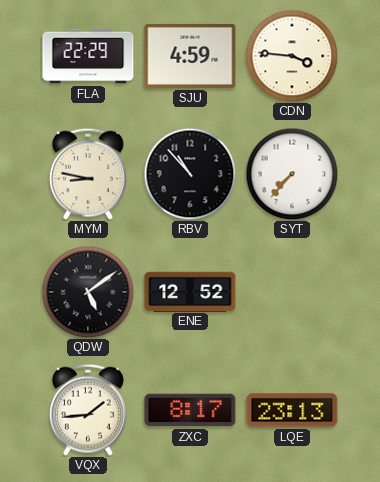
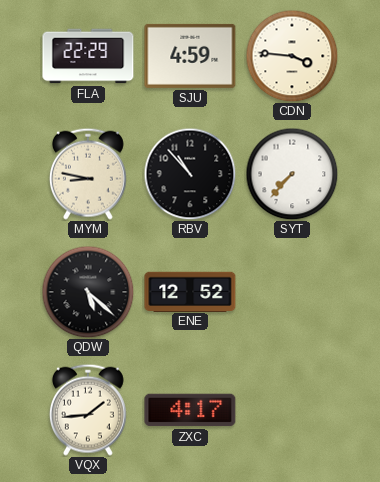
QDW: 5:09 -> 5:22 (88, 292)
ZXC: 8:17 -> 4:17 (190, 410)
LQE: 23:13 -> none (292, 410)
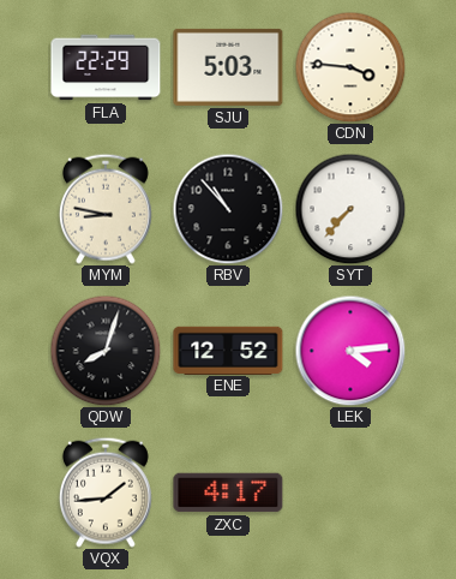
SJU: 4:59 -> 5:03 (228, 67)
QDW: 5:22 -> 8:03 (106, 351)
LEK: none -> 4:14 (350, 351)
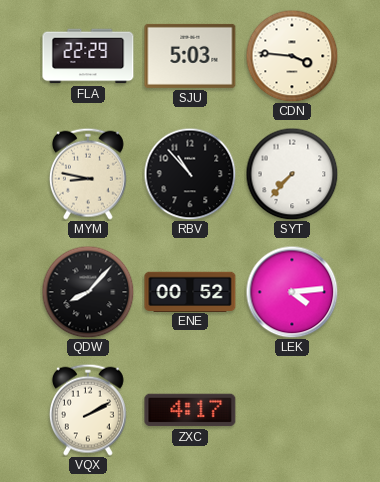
QDW: 8:03 -> 8:07 (88, 292)
ENE: 12:52 -> 00:52 (190, 291)
VQX: 1:44 -> 2:10 (88, 410)
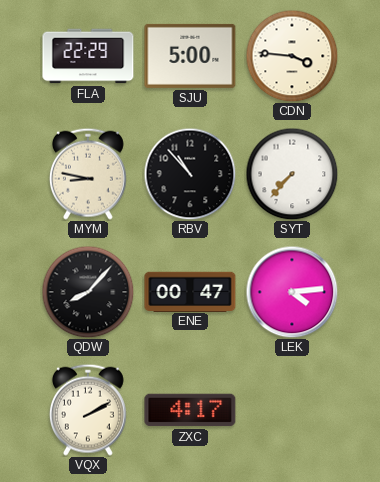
SJU: 5:03 -> 5:00 (190, 56)
ENE: 00:52 -> 00:47 (190, 291)
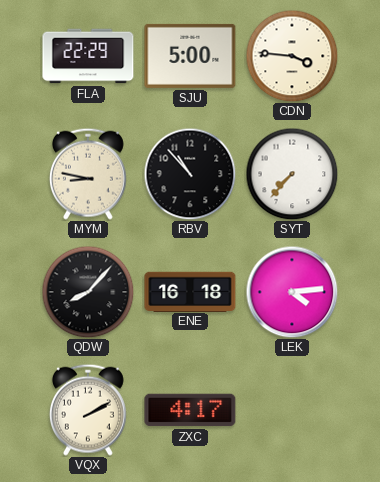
ENE: 00:47 -> 16:18 (190, 291)
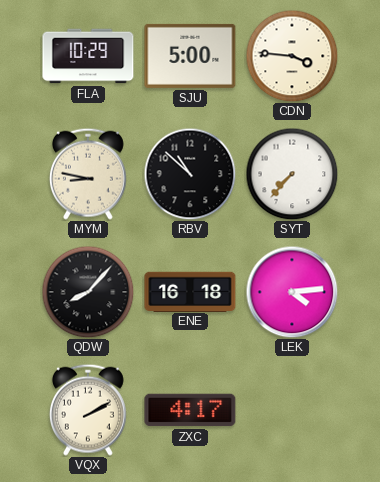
FLA: 22:29 -> 10:29 (88, 56)
RBV: 10:53 -> 10:52 (190, 174)
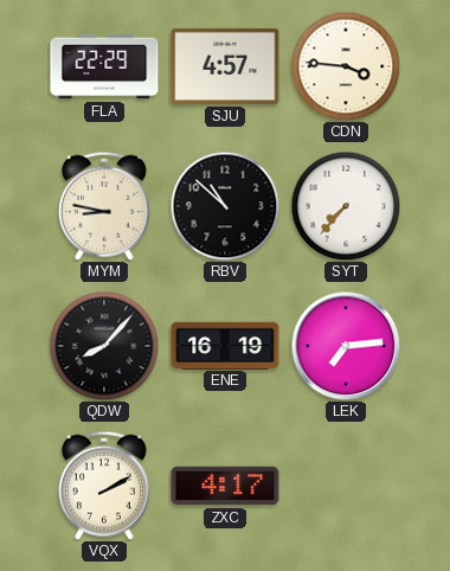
FLA: 10:29 -> 22:29 (104, 66)
SJU: 5:00 -> 4:57 (225, 66)
ENE: 16:18 -> 16:19 (225, 345)
LEK: 4:14 -> 7:14 (346, 346)
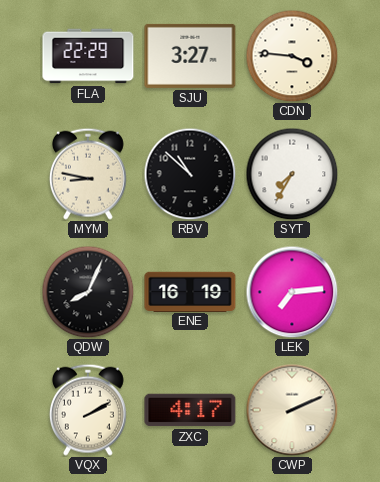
SJU: 4:57 -> 3:27 (190, 56)
SYT: 7:37 -> 7:35 (292, 174)
QDW: 8:07 -> 8:04 (88, 292)
CWP: none -> 2:11 (292, 410)
